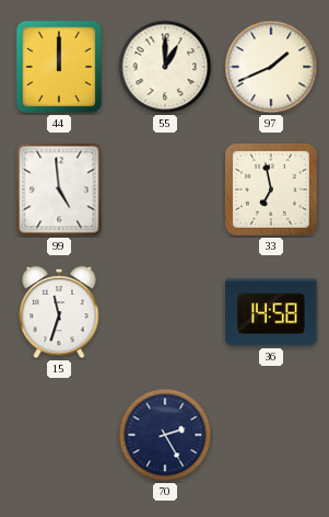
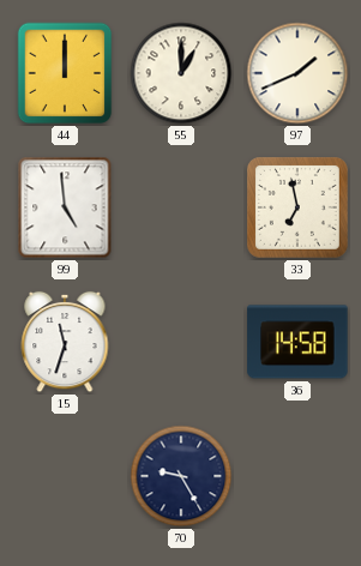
70: 2:25 -> 9:25 (181, 476)
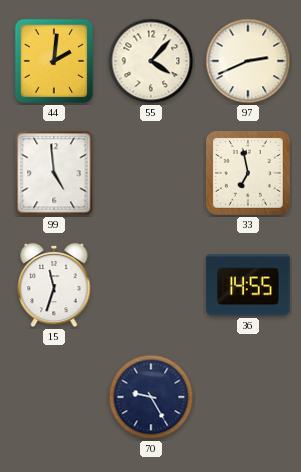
44: 12:00 -> 2:01 (54, 61)
55: 1:00 -> 4:07 (151, 61)
97: 1:41 -> 2:41 (248, 61)
36: 14:58 -> 14:55 (248, 285)
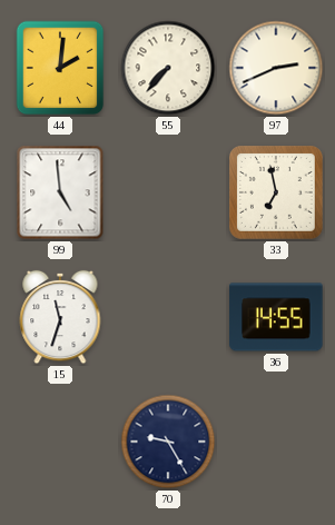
55: 4:07 -> 7:37 (168, 68)
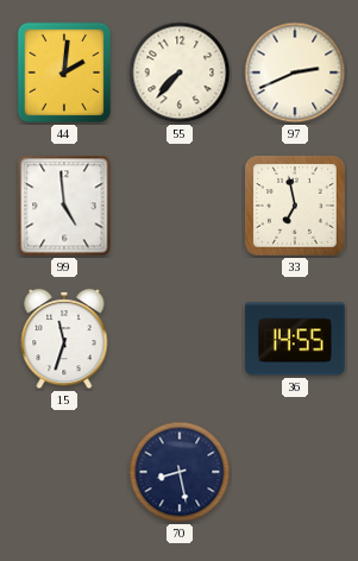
70: 9:25 -> 8:28 (180, 472)
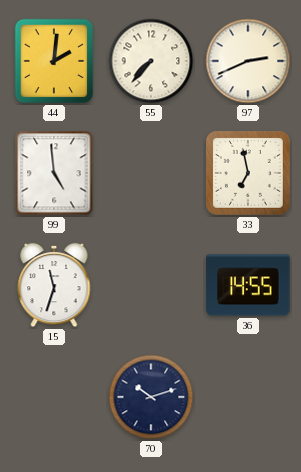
70: 8:28 -> 10:12 (151, 397)
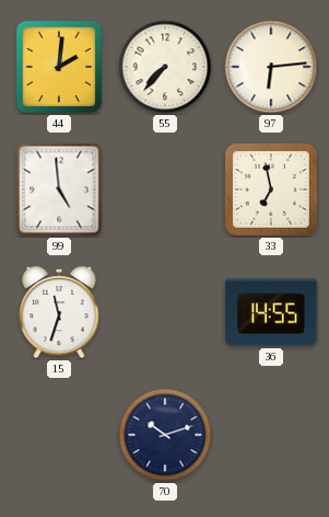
97: 2:41 -> 6:14 (271, 67)
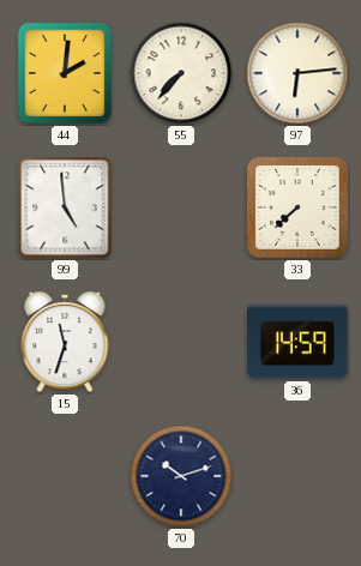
33: 6:58 -> 7:38 (299, 209)
36: 14:55 -> 14:59 (297, 342)
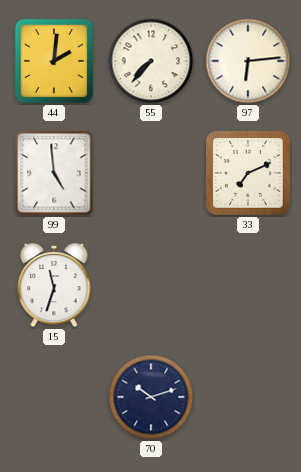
33: 7:38 -> 7:11 (249, 174)
36: 14:59 -> none (297, 342)
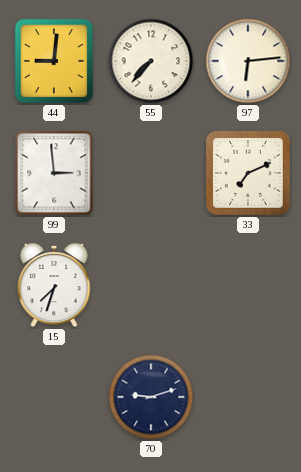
44: 2:01 -> 9:01 (54, 61)
99: 4:59 -> 2:59 (54, 173)
15: 11:33 -> 7:33 (54, 285)
70: 10:12 -> 9:12 (151, 397)
